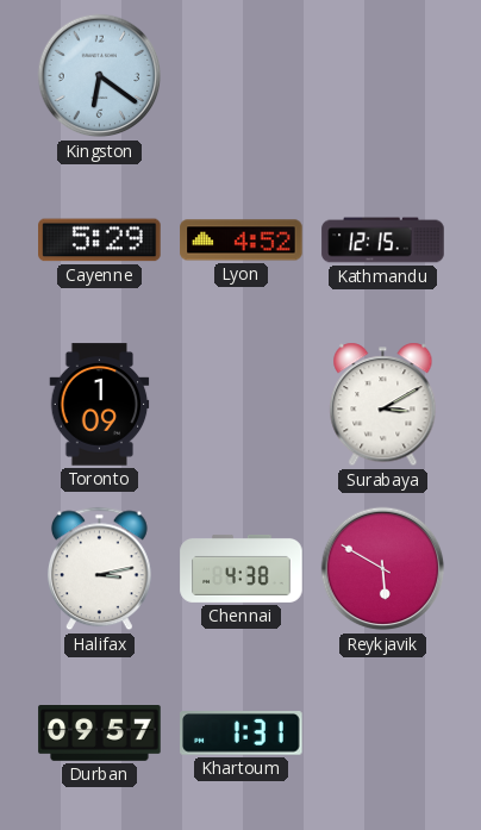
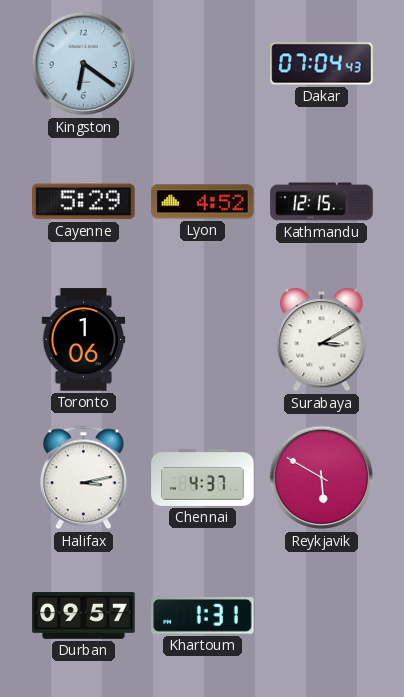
Dakar: none -> 07:04 (322, 64)
Toronto: 1:09 -> 1:06 (84, 340)
Chennai: 4:38 -> 4:37 (203, 477)
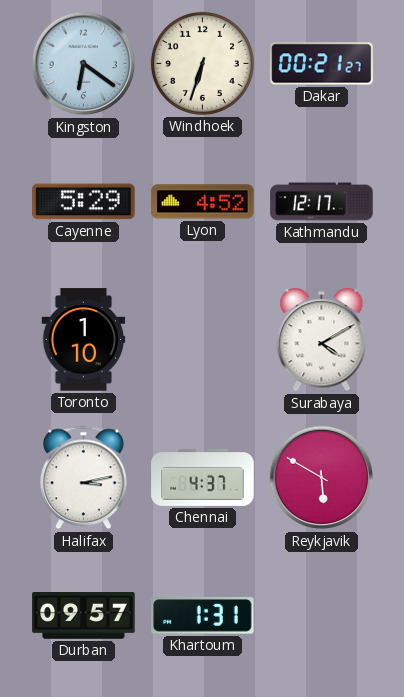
Windhoek: none -> 6:33 (202, 63)
Dakar: 07:04 -> 00:21 (322, 64)
Kathmandu: 12:15 -> 12:17 (322, 202)
Toronto: 1:06 -> 1:10 (84, 340)
Surabaya: 3:10 -> 4:10 (322, 340)
